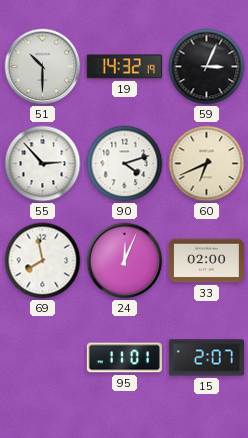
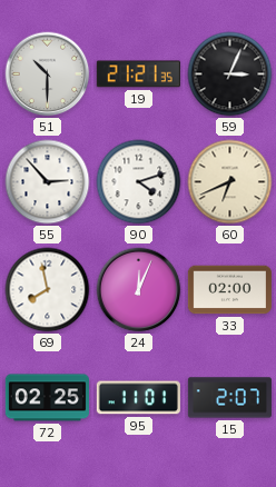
19: 14:32 -> 21:21 (138, 74)
72: none -> 02:25 (47, 398)
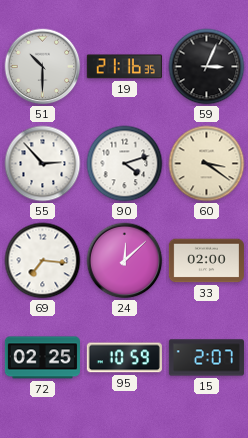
19: 21:21 -> 21:16 (124, 67)
60: 6:41 -> 3:21 (207, 164)
69: 7:58 -> 7:16 (43, 261)
24: 12:04 -> 12:08 (125, 261)
95: 11:01 -> 10:59 (124, 358)
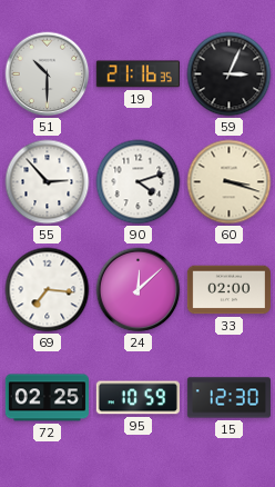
60: 3:21 -> 3:18 (230, 182)
15: 2:07 -> 12:30 (228, 398)
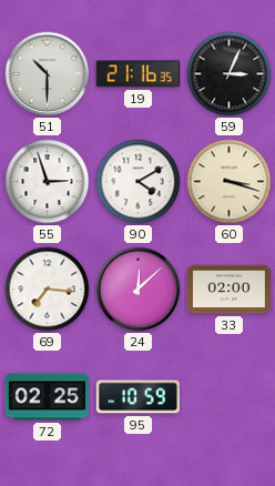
55: 2:53 -> 2:57 (48, 182)
90: 4:12 -> 4:10 (139, 182)
15: 12:30 -> none (228, 398)
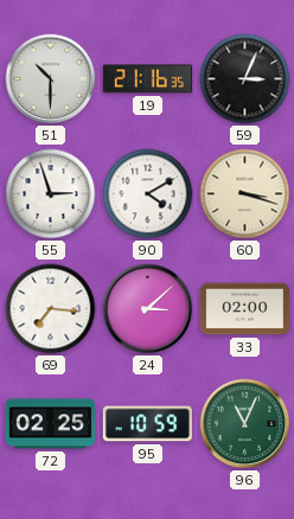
24: 12:08 -> 3:08 (148, 309)
96: none -> 11:04 (245, 424)
